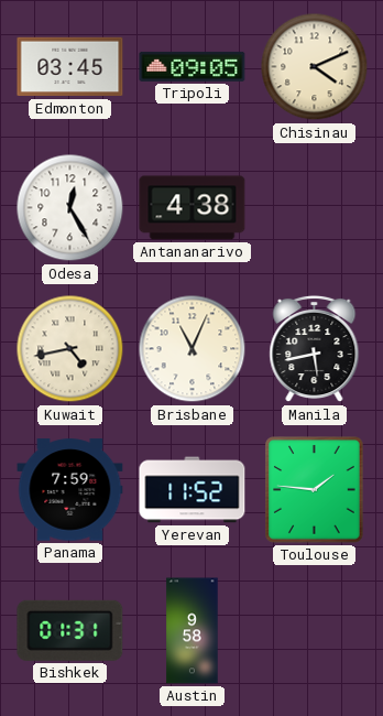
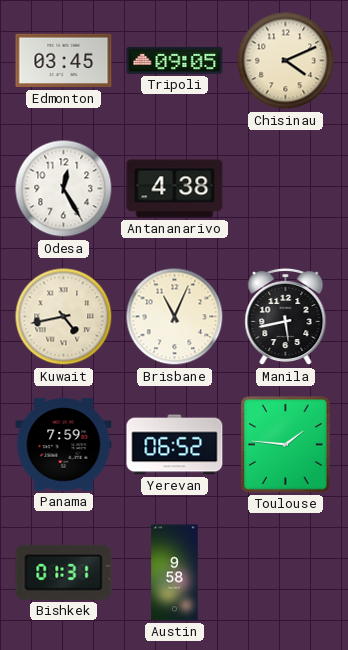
Yerevan: 11:52 -> 06:52 (175, 445)
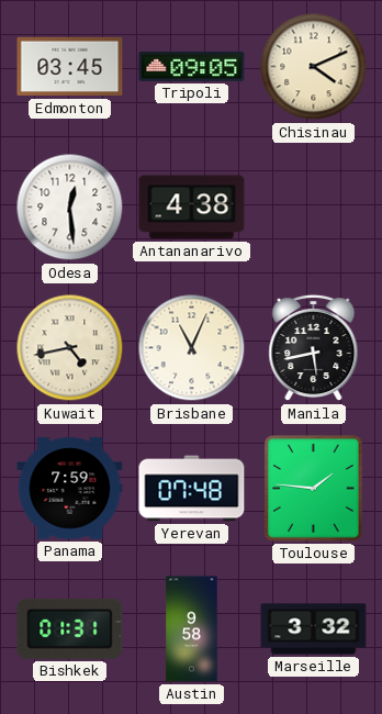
Odesa: 12:25 -> 12:29 (70, 208)
Yerevan: 06:52 -> 07:48 (192, 489)
Marseille: none -> 3:32 (314, 629)
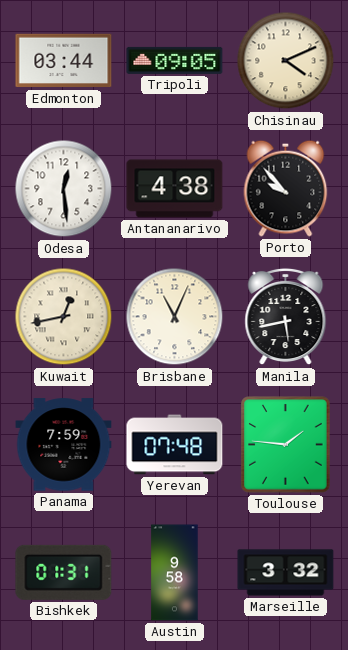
Edmonton: 03:45 -> 03:44 (64, 61)
Porto: none -> 9:53 (286, 188)
Kuwait: 4:43 -> 12:43 (64, 317)
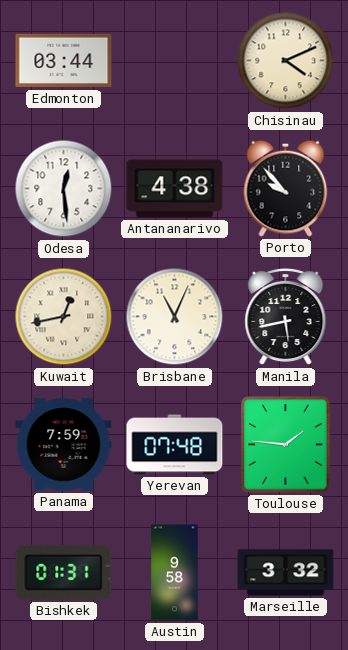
Tripoli: 09:05 -> none (175, 60)
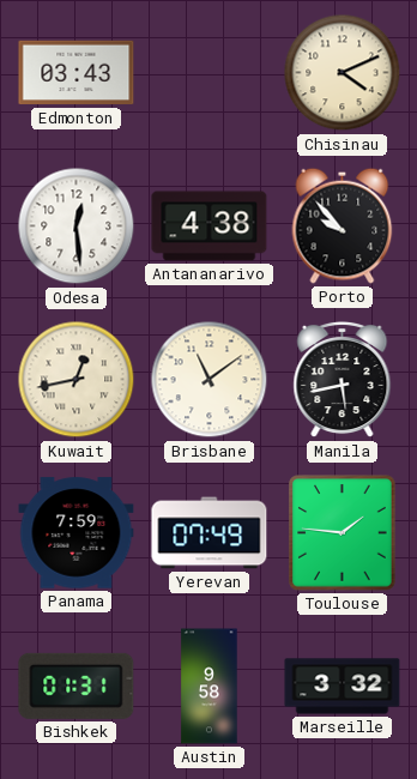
Edmonton: 03:44 -> 03:43 (77, 73)
Brisbane: 11:04 -> 11:09 (210, 380)
Yerevan: 07:48 -> 07:49 (210, 533)
